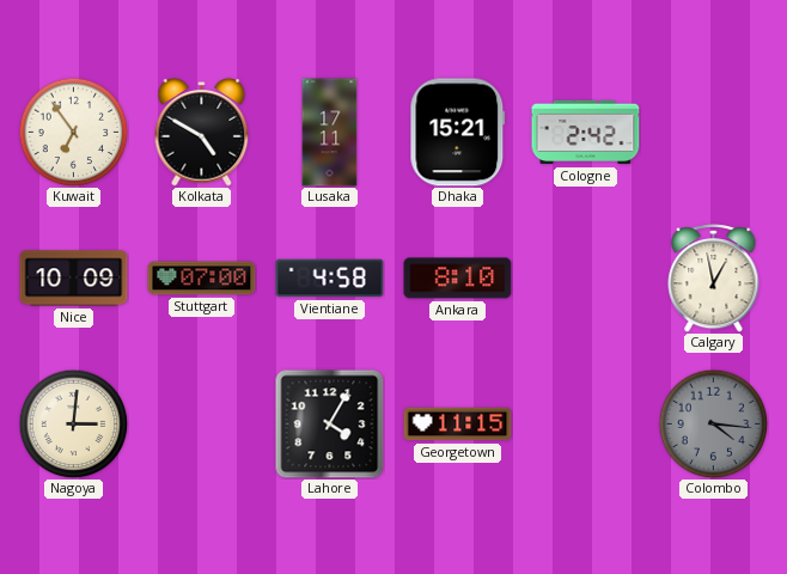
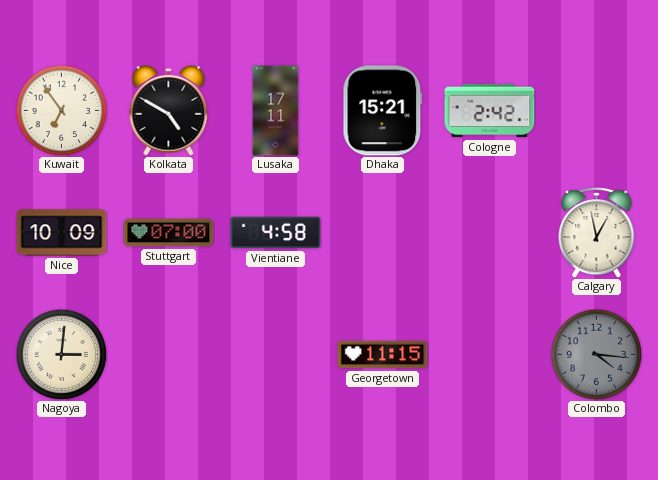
Ankara: 8:10 -> none (458, 279)
Lahore: 4:05 -> none (330, 425)
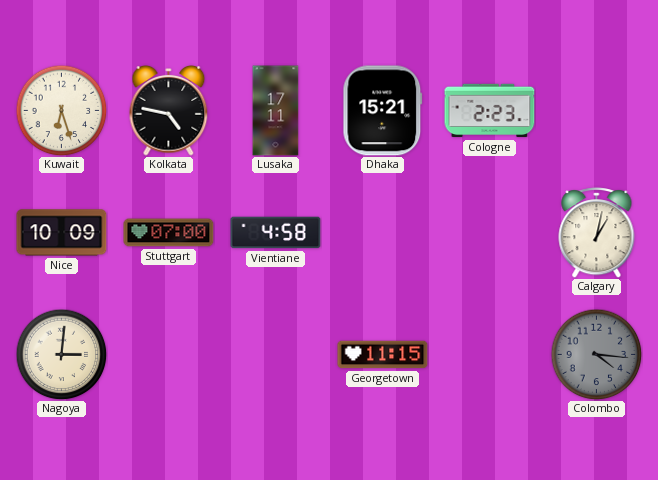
Kuwait: 6:54 -> 6:27 (61, 110)
Kolkata: 4:50 -> 4:47 (169, 110)
Cologne: 2:42 -> 2:23 (490, 111)
Calgary: 12:58 -> 1:02 (597, 233)
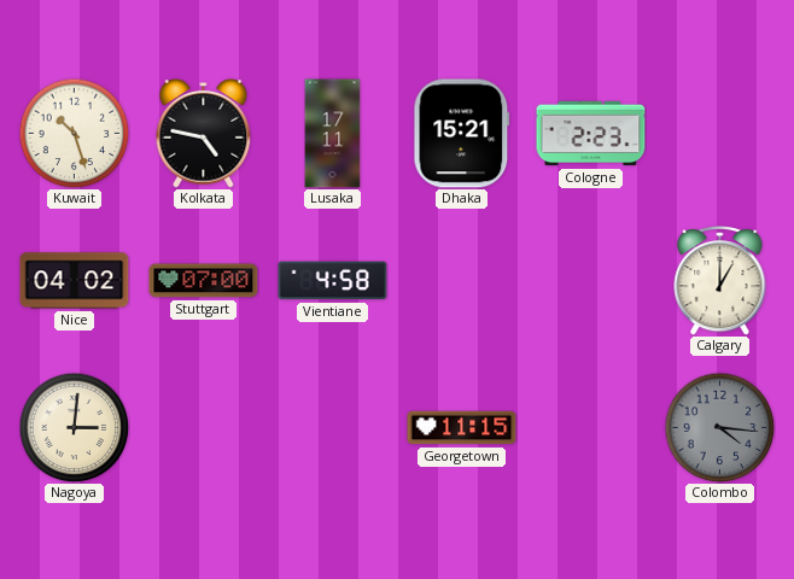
Kuwait: 6:27 -> 10:27 (74, 133)
Nice: 10:09 -> 04:02 (75, 281)
Calgary: 1:02 -> 1:00 (720, 281)
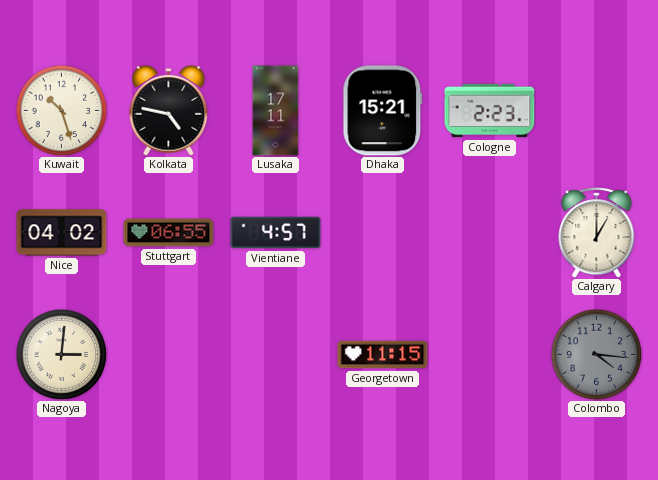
Stuttgart: 07:00 -> 06:55 (169, 233)
Vientiane: 4:58 -> 4:57 (276, 233)
